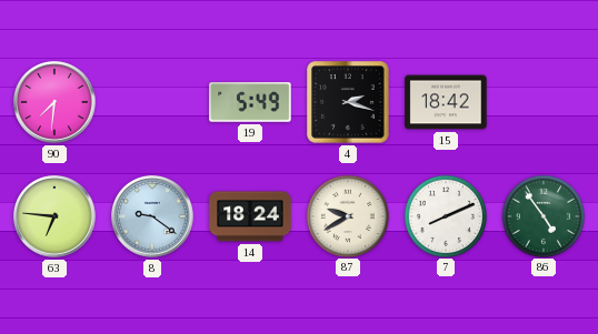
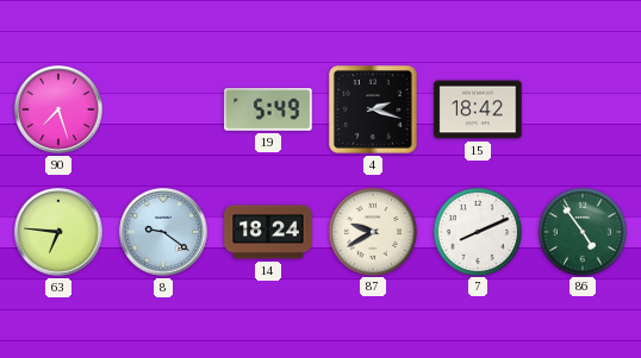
90: 7:31 -> 7:27 (60, 111)
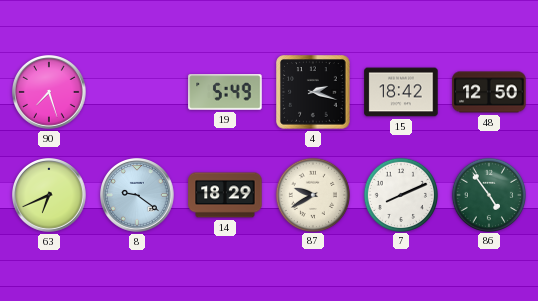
48: none -> 12:50 (489, 92)
63: 6:46 -> 6:41 (50, 196)
14: 18:24 -> 18:29 (225, 195)
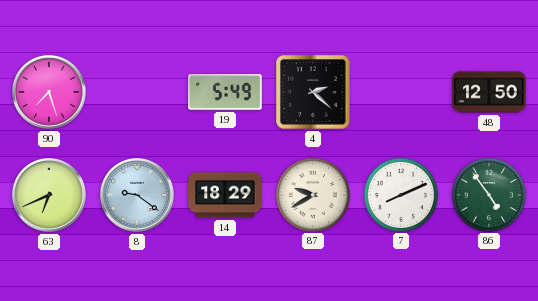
4: 2:18 -> 2:22 (313, 92)
15: 18:42 -> none (401, 92)
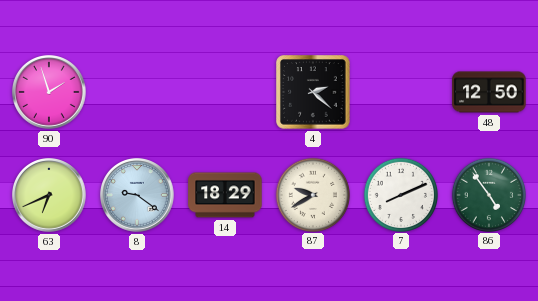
90: 7:27 -> 1:57 (50, 93)
19: 5:49 -> none (225, 92)
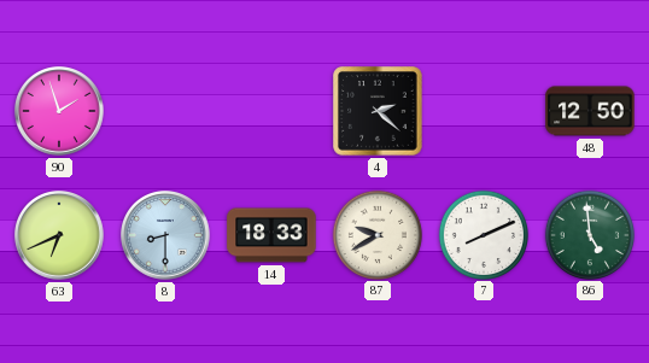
8: 9:21 -> 8:30 (166, 236)
14: 18:29 -> 18:33 (271, 235)
86: 4:54 -> 4:59 (589, 234)
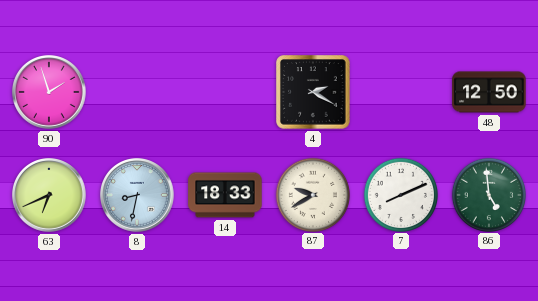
4: 2:22 -> 2:20 (313, 92)
8: 8:30 -> 8:32 (138, 196)
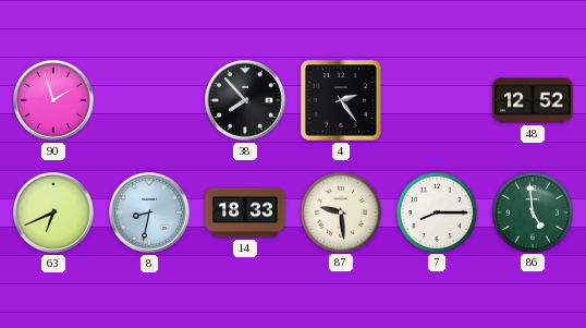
38: none -> 7:53 (246, 101)
4: 2:20 -> 2:24 (341, 100)
48: 12:50 -> 12:52 (533, 100)
87: 9:40 -> 9:29 (340, 211)
7: 8:11 -> 8:15 (436, 211)
